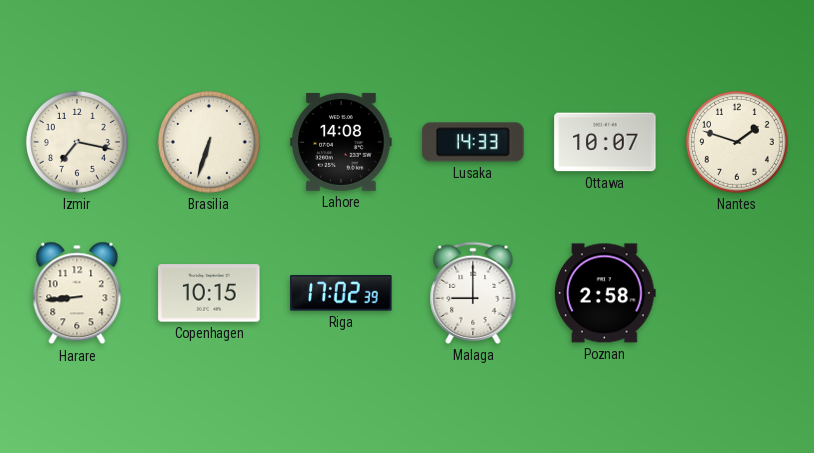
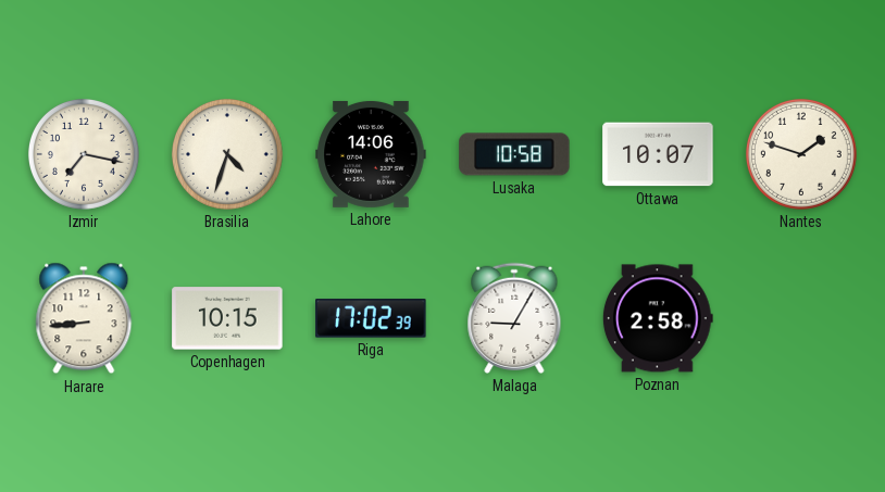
Brasilia: 6:33 -> 4:33 (227, 154)
Lahore: 14:08 -> 14:06 (371, 154)
Lusaka: 14:33 -> 10:58 (514, 154)
Malaga: 9:00 -> 9:05 (514, 318)
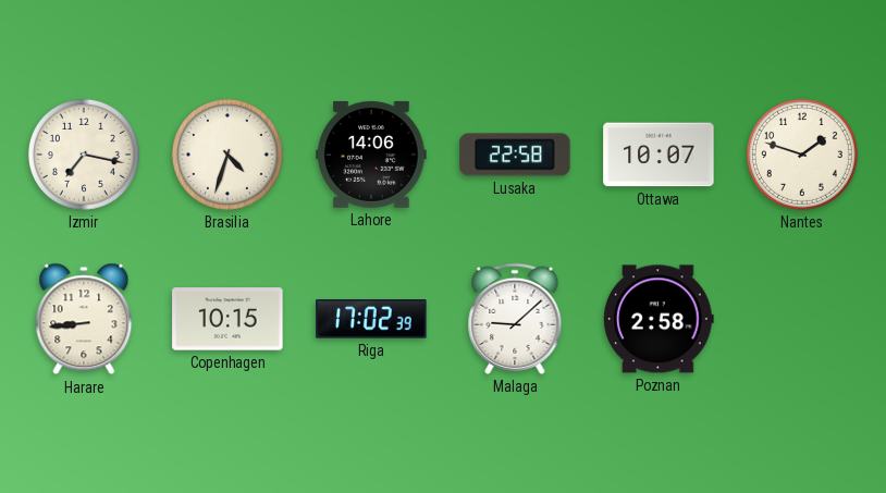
Lusaka: 10:58 -> 22:58 (515, 155)
Malaga: 9:05 -> 9:08 (515, 319)
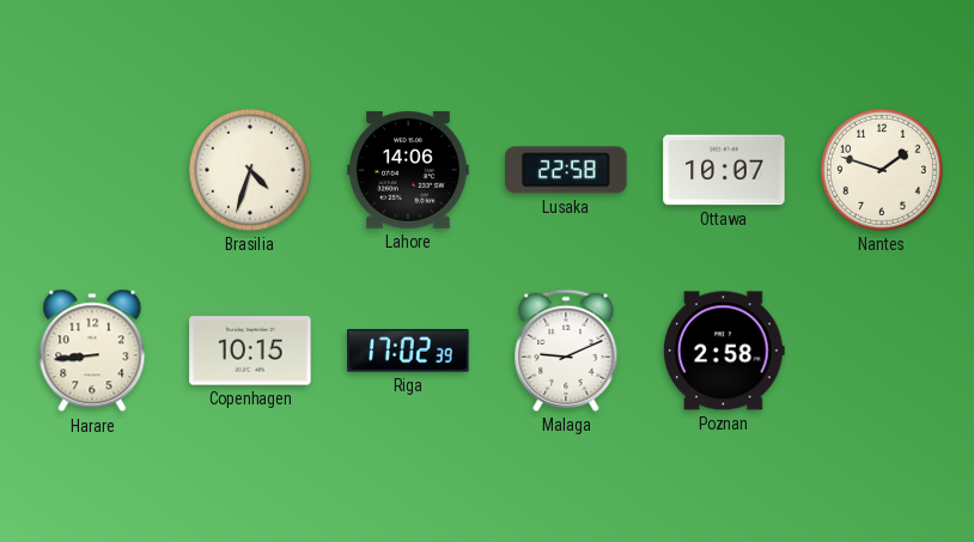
Izmir: 7:17 -> none (84, 155)
Malaga: 9:08 -> 9:11 (566, 351)
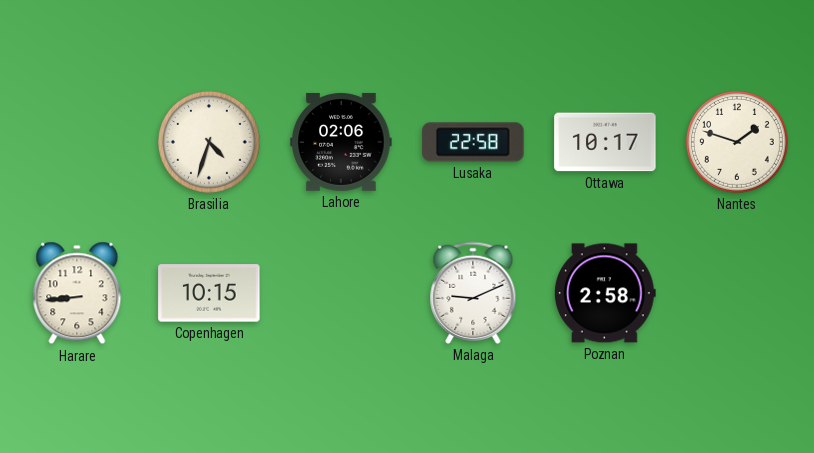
Lahore: 14:06 -> 02:06 (341, 142)
Ottawa: 10:07 -> 10:17 (605, 142)
Riga: 17:02 -> none (408, 351)
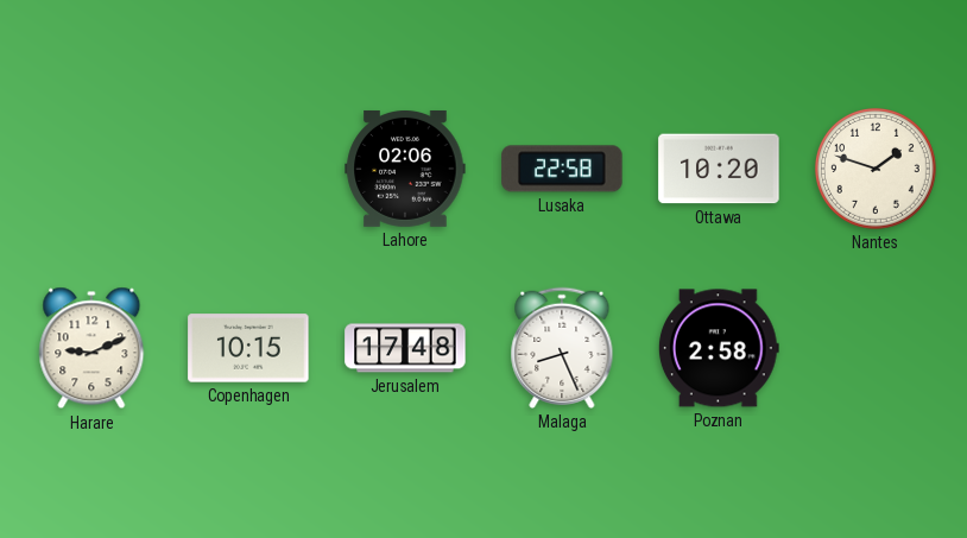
Brasilia: 4:33 -> none (209, 142)
Ottawa: 10:17 -> 10:20 (719, 169)
Harare: 8:44 -> 9:11 (91, 348)
Jerusalem: none -> 17:48 (405, 348)
Malaga: 9:11 -> 8:26 (562, 348)
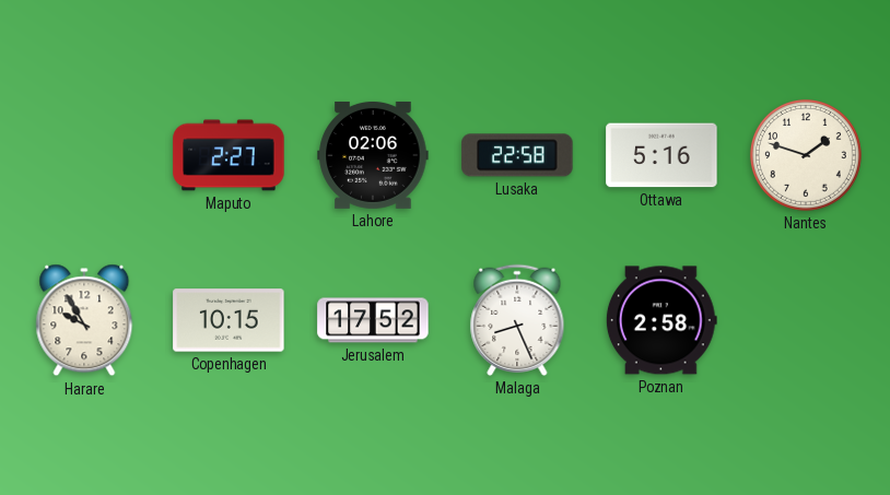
Maputo: none -> 2:27 (229, 155)
Ottawa: 10:20 -> 5:16 (661, 155)
Harare: 9:11 -> 9:55 (84, 320)
Jerusalem: 17:48 -> 17:52 (373, 320)
